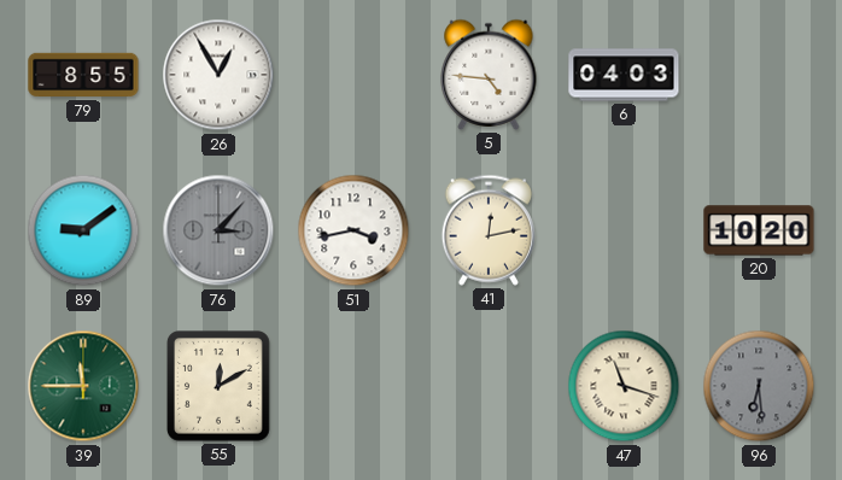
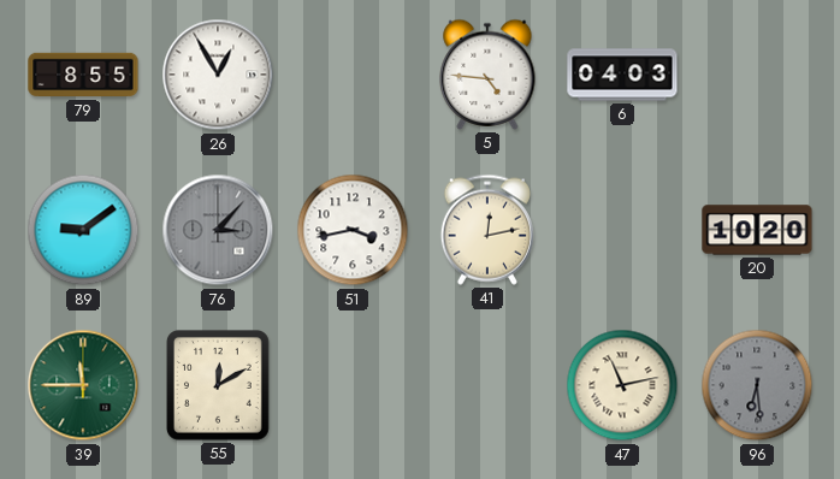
47: 11:18 -> 11:13 (622, 385)
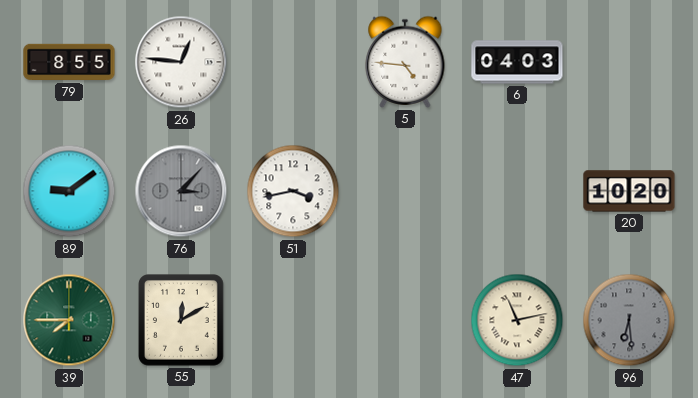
26: 12:55 -> 12:46 (181, 62)
41: 12:13 -> none (487, 230)
39: 11:45 -> 7:45 (69, 320)
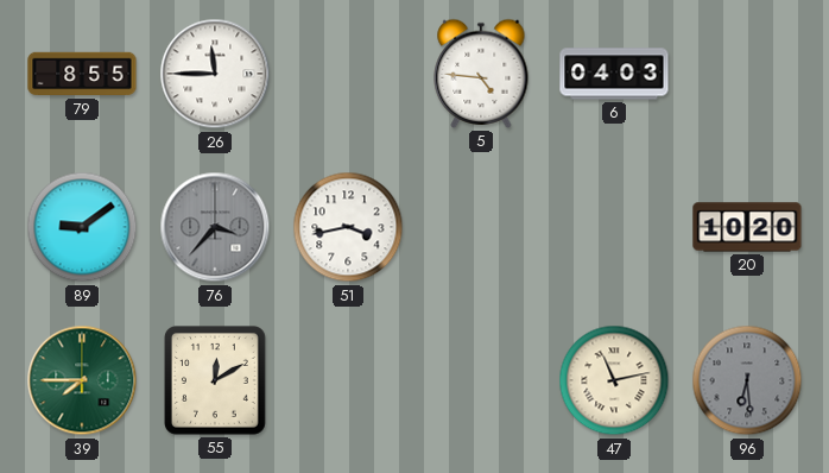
26: 12:46 -> 11:45 (215, 74)
76: 3:07 -> 3:37 (215, 227)
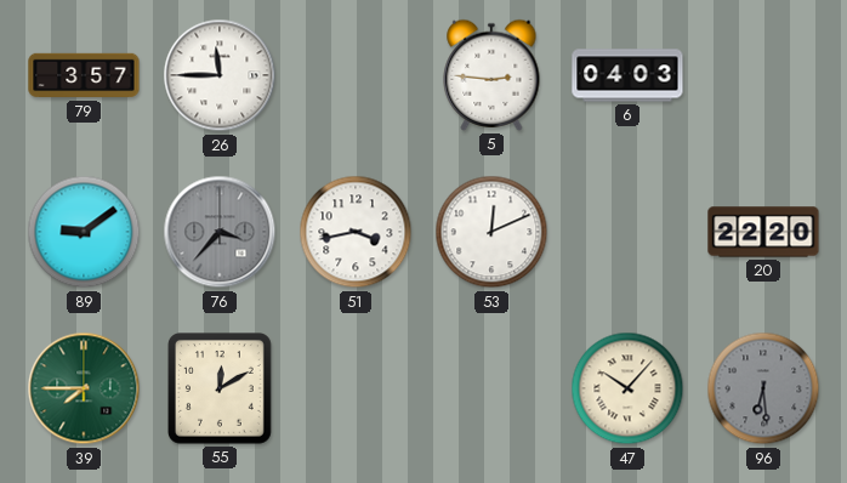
79: 8:55 -> 3:57 (84, 75)
5: 4:46 -> 2:46 (491, 75)
53: none -> 12:11 (491, 232)
20: 10:20 -> 22:20 (763, 232)
47: 11:13 -> 10:07 (627, 388)
